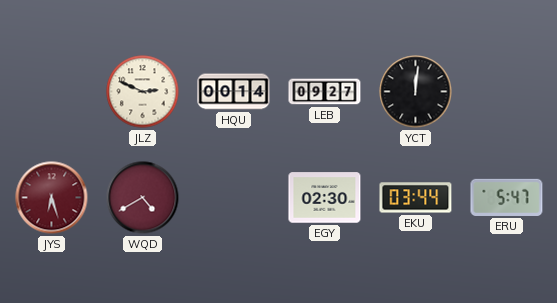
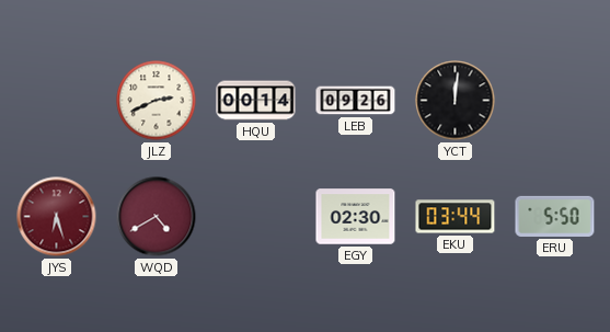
JLZ: 2:49 -> 2:41 (157, 101)
LEB: 09:27 -> 09:26 (356, 101)
ERU: 5:47 -> 5:50 (555, 216)
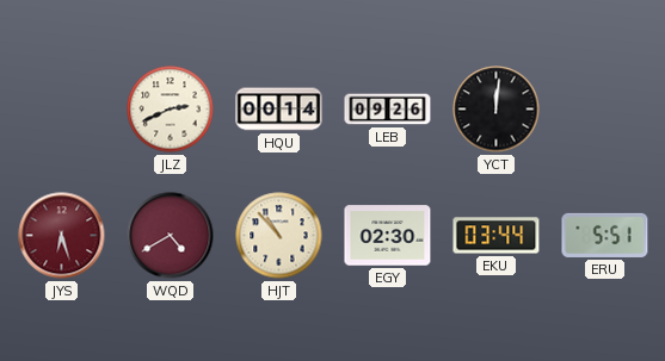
HJT: none -> 10:53 (279, 236)
ERU: 5:50 -> 5:51 (605, 235)
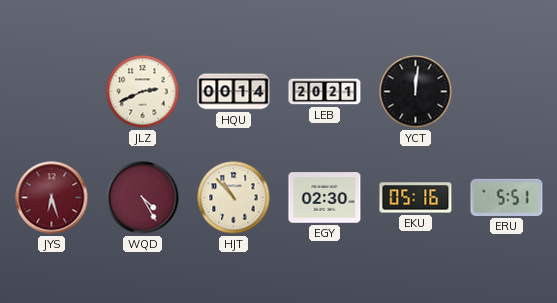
LEB: 09:26 -> 20:21 (325, 92)
WQD: 4:40 -> 4:25 (143, 198)
EKU: 03:44 -> 05:16 (416, 198)
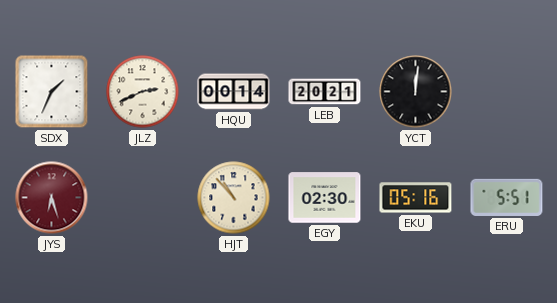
SDX: none -> 1:34 (52, 92)
WQD: 4:25 -> none (143, 198)
